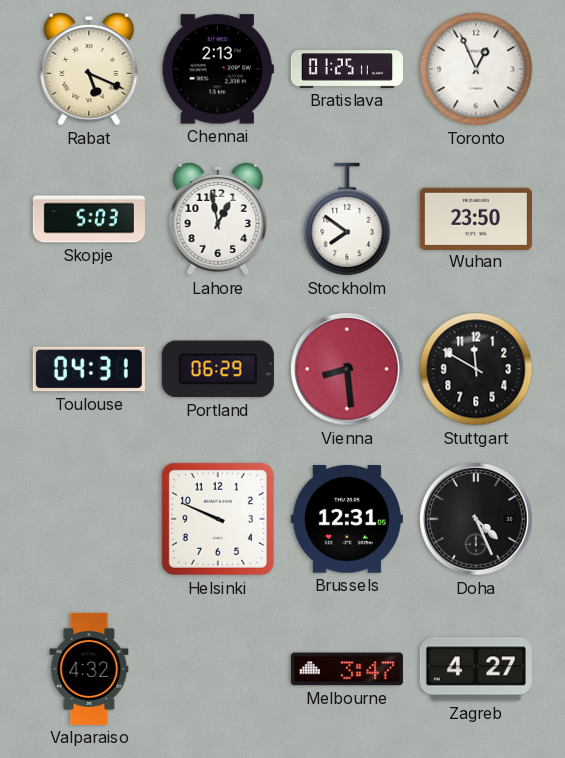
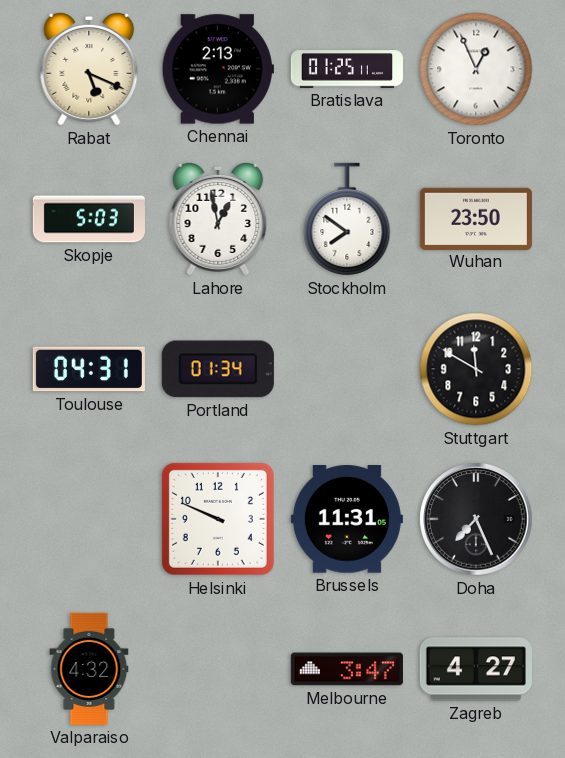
Portland: 06:29 -> 01:34 (218, 369)
Vienna: 8:29 -> none (347, 369)
Brussels: 12:31 -> 11:31 (347, 519)
Doha: 4:26 -> 7:26 (476, 519)
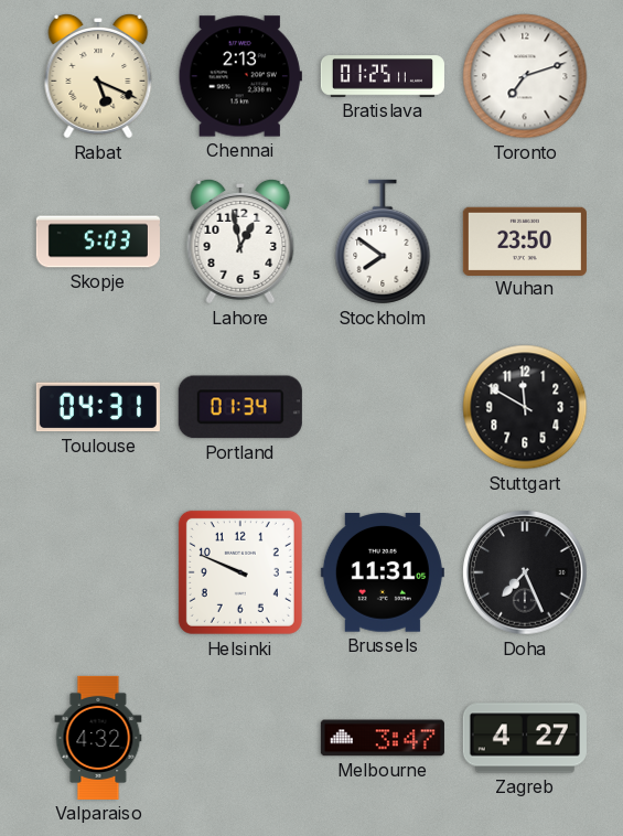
Toronto: 12:56 -> 7:12 (525, 76)
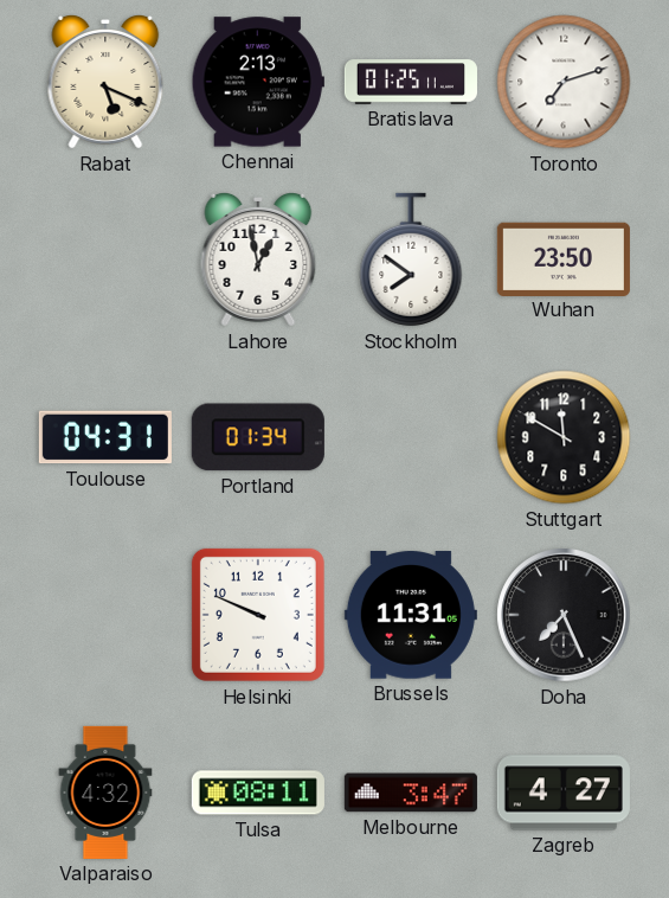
Skopje: 5:03 -> none (98, 242)
Tulsa: none -> 08:11 (258, 793)
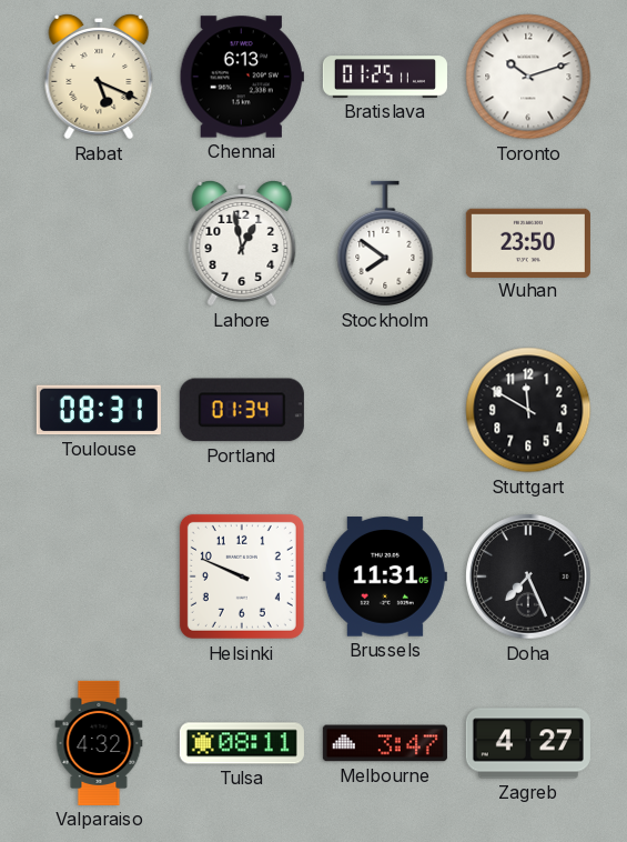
Chennai: 2:13 -> 6:13 (242, 77)
Toronto: 7:12 -> 10:12 (528, 77)
Toulouse: 04:31 -> 08:31 (99, 410)
